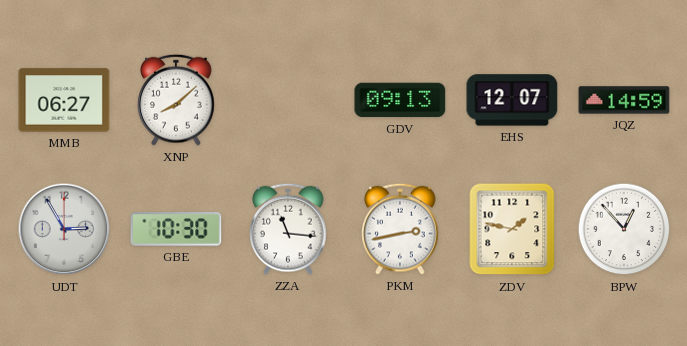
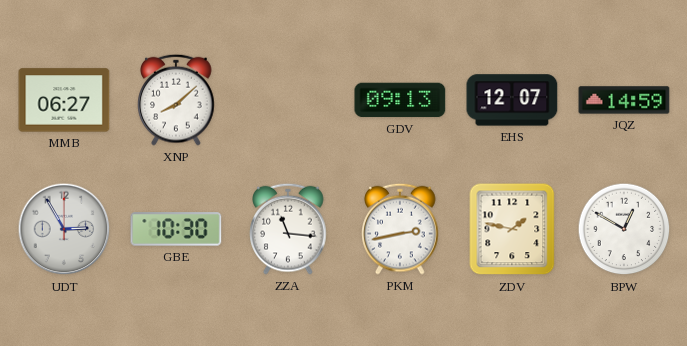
BPW: 12:53 -> 12:50 (624, 229)
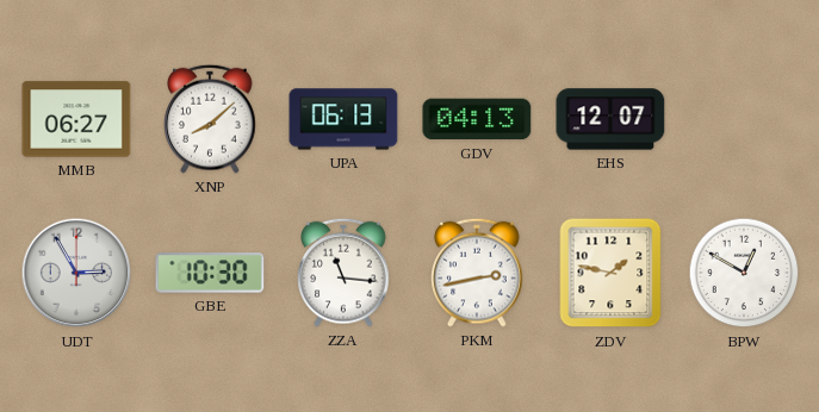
UPA: none -> 06:13 (343, 119)
GDV: 09:13 -> 04:13 (477, 119)
JQZ: 14:59 -> none (624, 100)
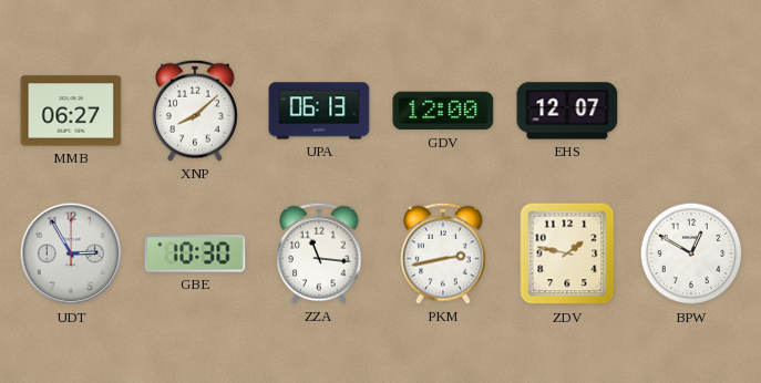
GDV: 04:13 -> 12:00 (443, 111)
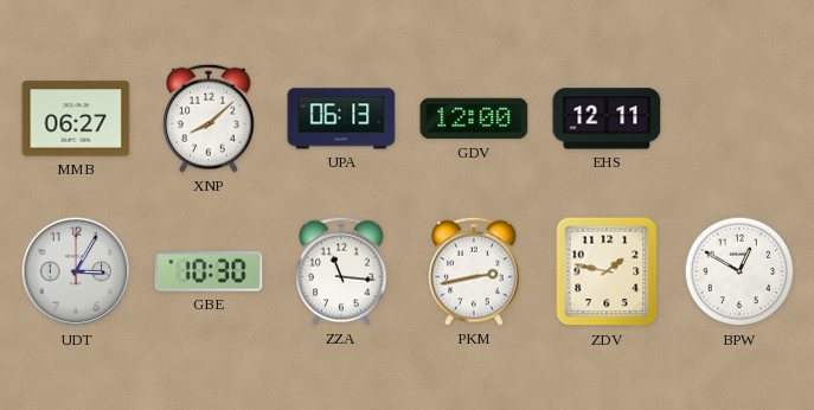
EHS: 12:07 -> 12:11 (607, 118)
UDT: 2:55 -> 3:05 (76, 271)
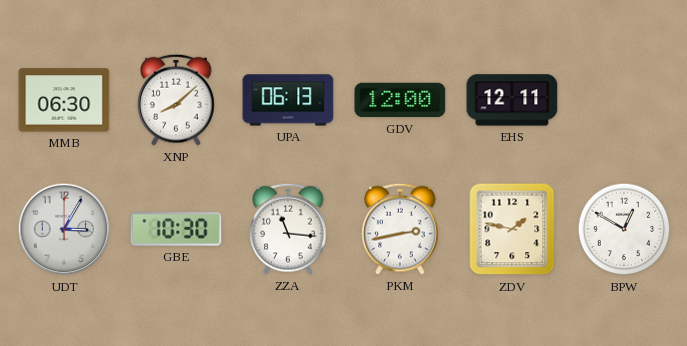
MMB: 06:27 -> 06:30 (64, 100)
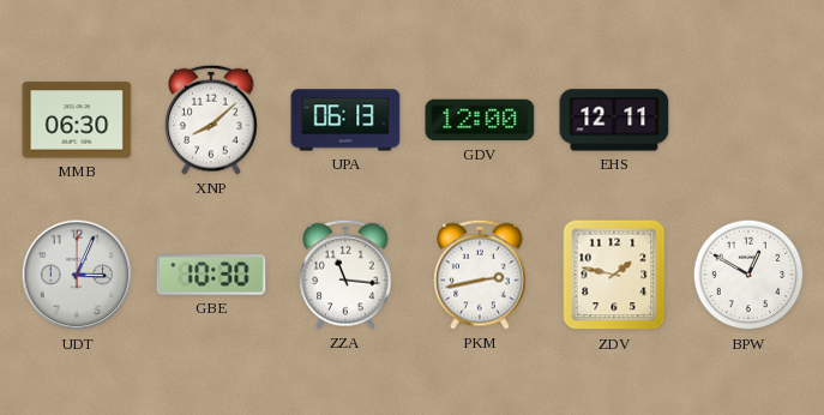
UDT: 3:05 -> 3:04 (77, 275)
